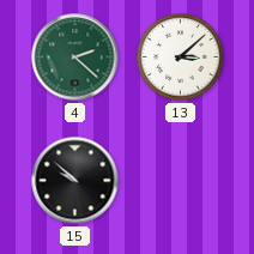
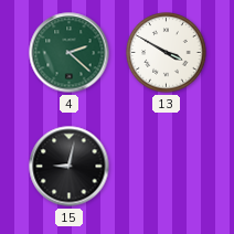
13: 3:08 -> 3:50 (167, 53)
15: 9:52 -> 9:02 (70, 167)
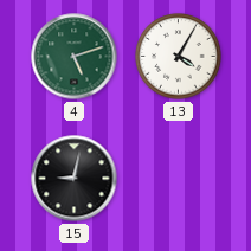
4: 2:22 -> 5:12 (75, 57)
13: 3:50 -> 4:05 (179, 57)
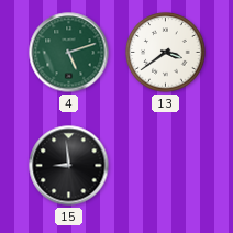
13: 4:05 -> 3:39 (166, 53)
15: 9:02 -> 8:59 (69, 166)
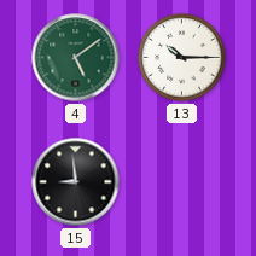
4: 5:12 -> 5:09 (76, 58)
13: 3:39 -> 10:15 (182, 58)
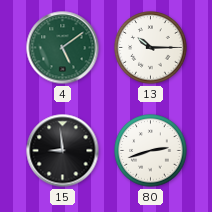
80: none -> 2:42 (151, 151)
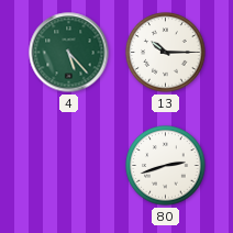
4: 5:09 -> 5:23 (69, 53)
15: 8:59 -> none (63, 151)
